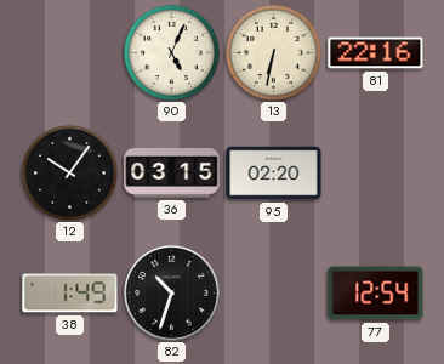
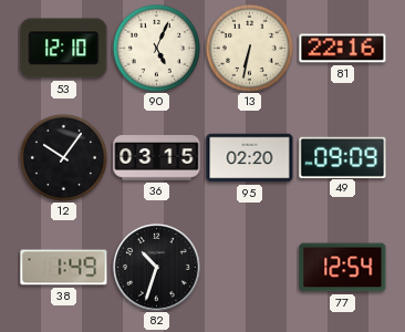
53: none -> 12:10 (64, 49)
49: none -> 09:09 (343, 157)
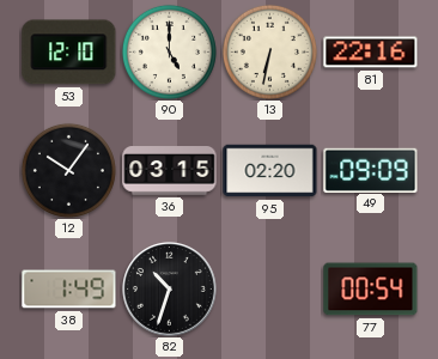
90: 5:04 -> 5:00 (169, 51)
77: 12:54 -> 00:54 (371, 290)
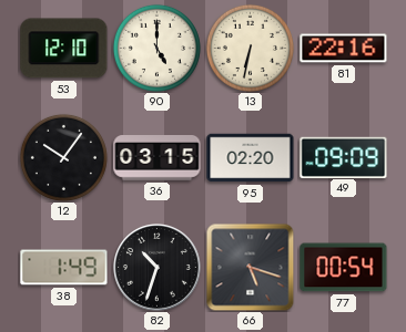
66: none -> 5:18 (250, 267)
